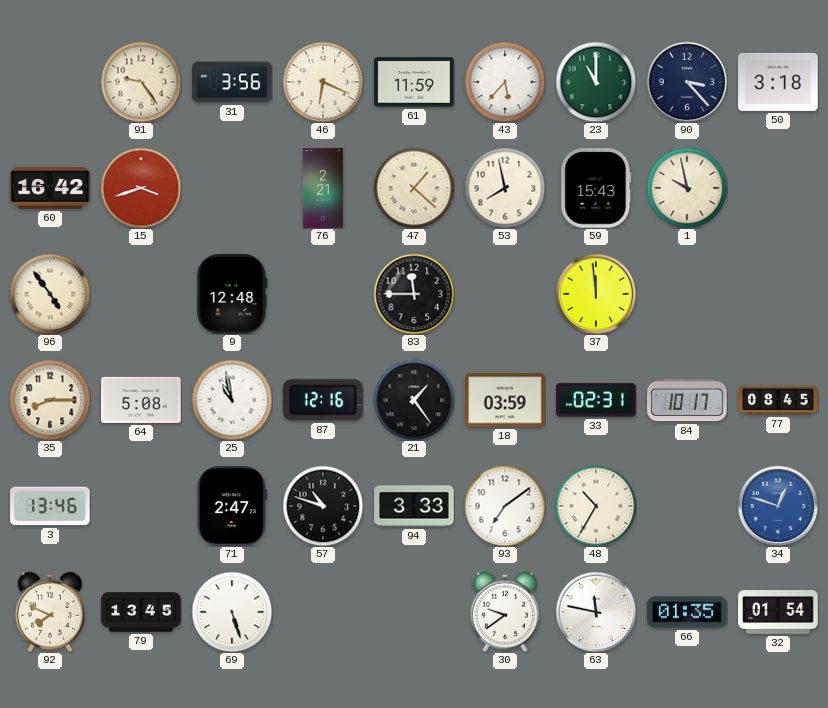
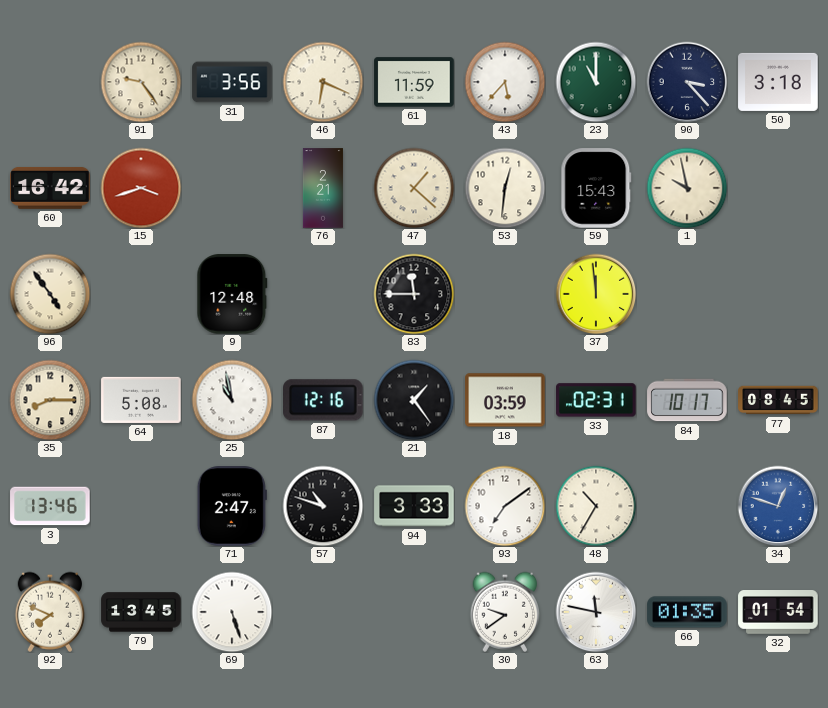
53: 7:58 -> 12:31 (505, 188)
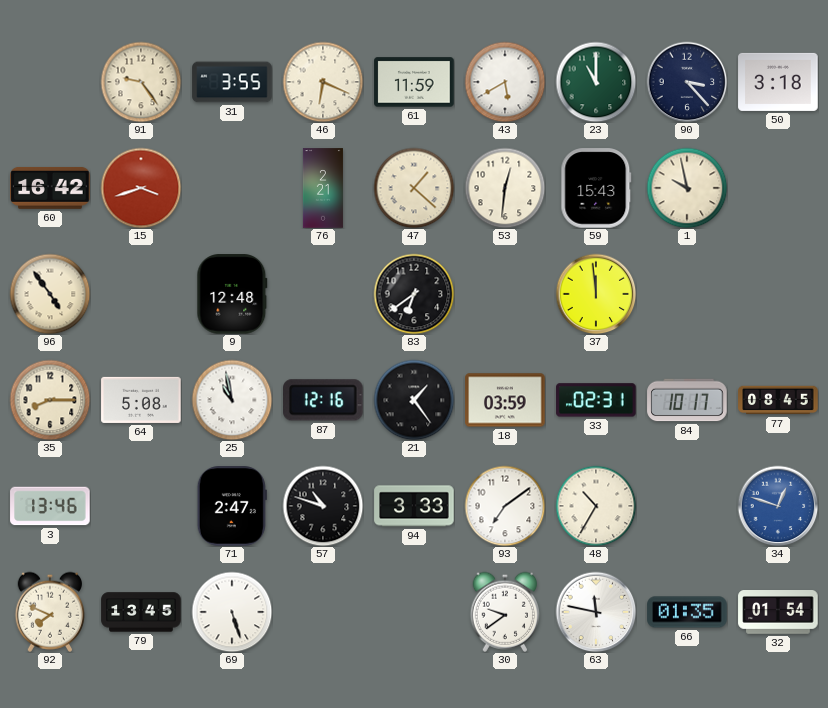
31: 3:56 -> 3:55 (232, 82)
43: 5:37 -> 5:40 (505, 82)
83: 11:45 -> 6:39 (414, 294)
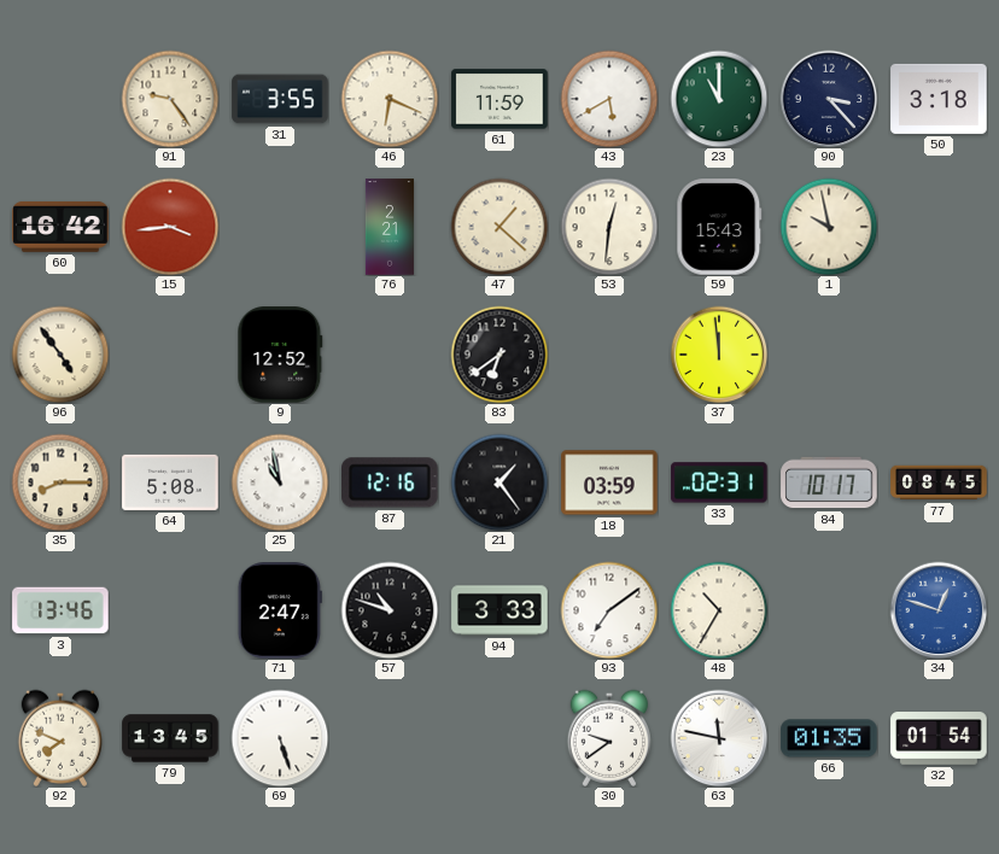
15: 3:42 -> 3:44 (170, 227)
9: 12:48 -> 12:52 (280, 355)
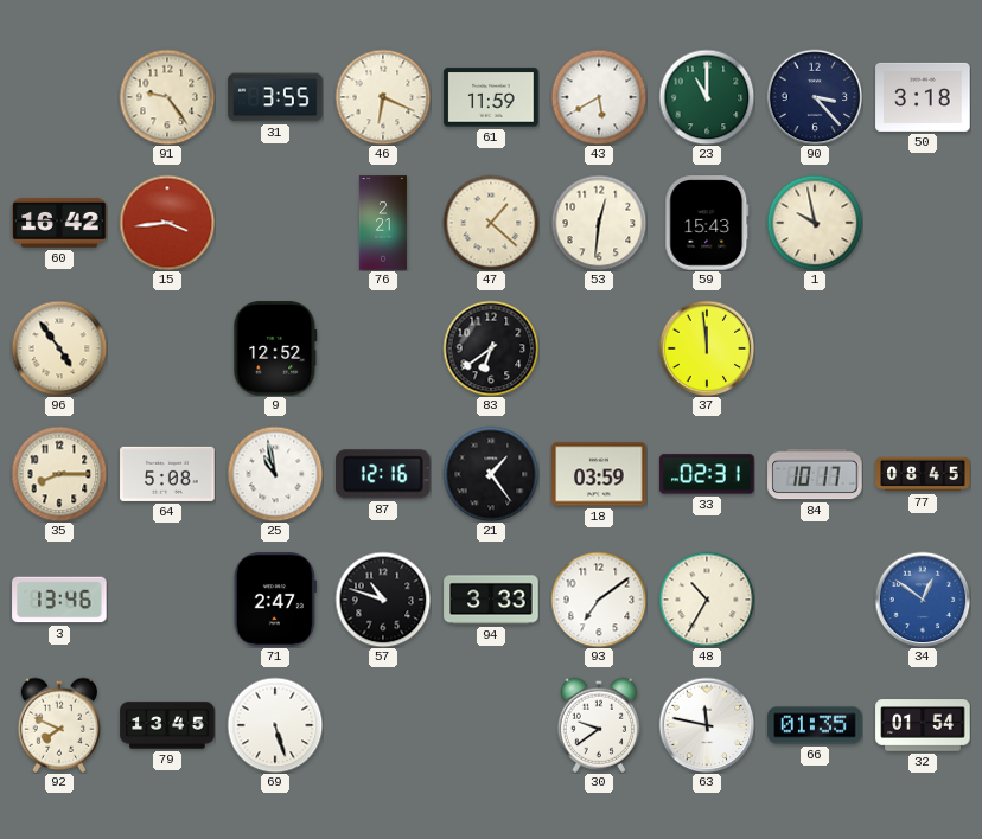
34: 12:48 -> 12:51 (923, 600)
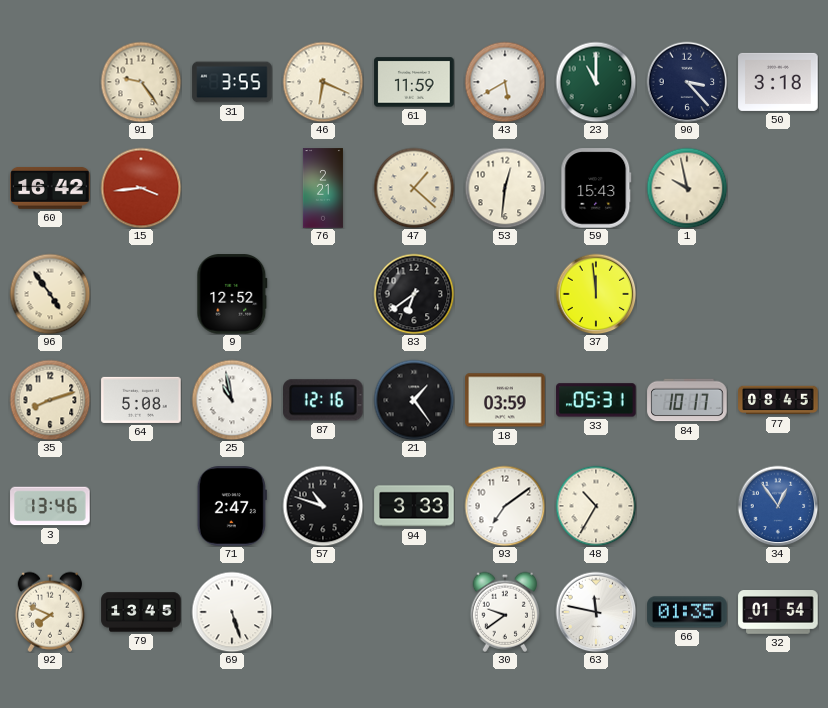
35: 8:15 -> 8:12 (50, 400)
33: 02:31 -> 05:31 (596, 400)
34: 12:51 -> 12:54 (778, 506)
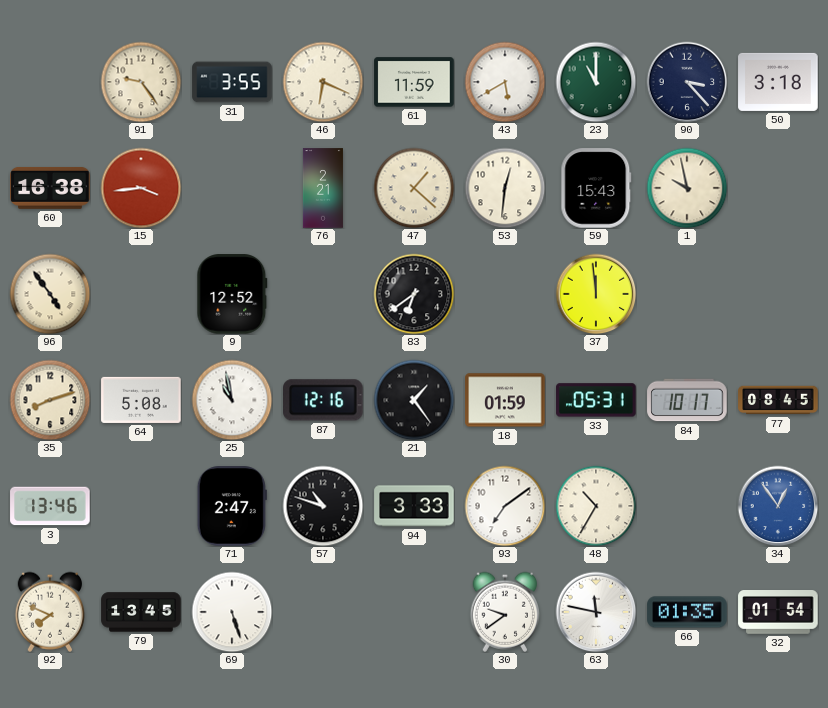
60: 16:42 -> 16:38 (50, 188)
18: 03:59 -> 01:59 (505, 400)
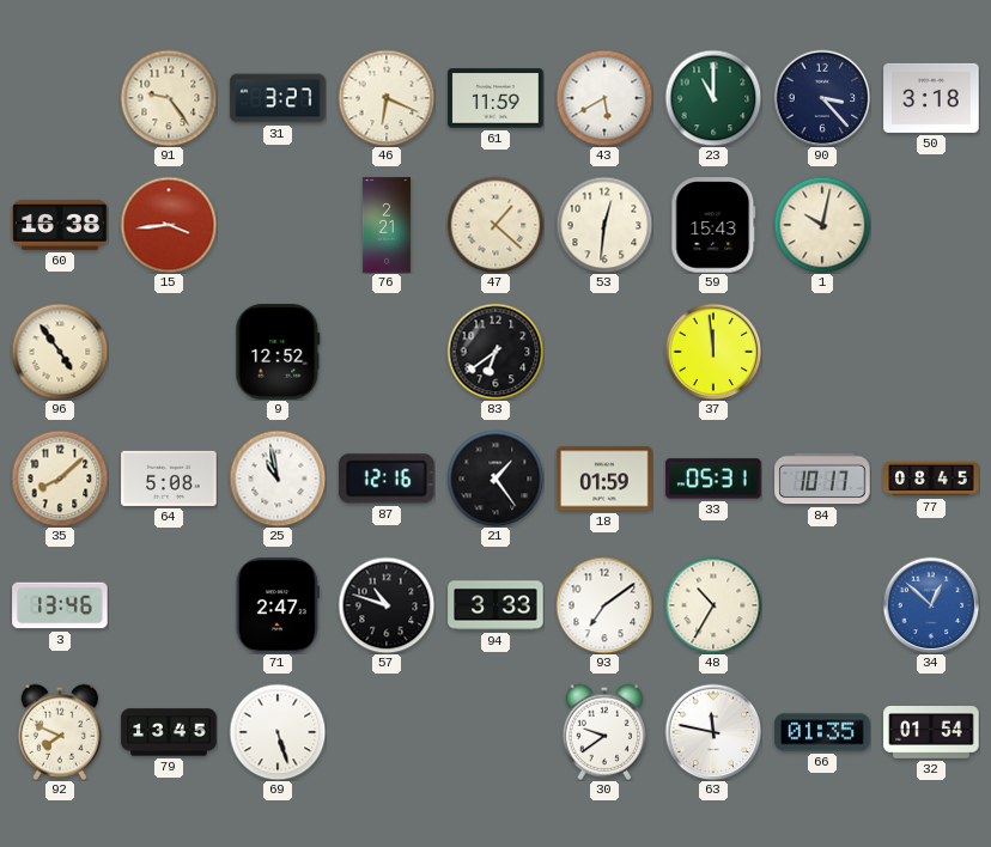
31: 3:55 -> 3:27 (278, 98)
1: 9:58 -> 10:02 (822, 225)
35: 8:12 -> 8:08 (60, 479)
34: 12:54 -> 12:52 (931, 605)
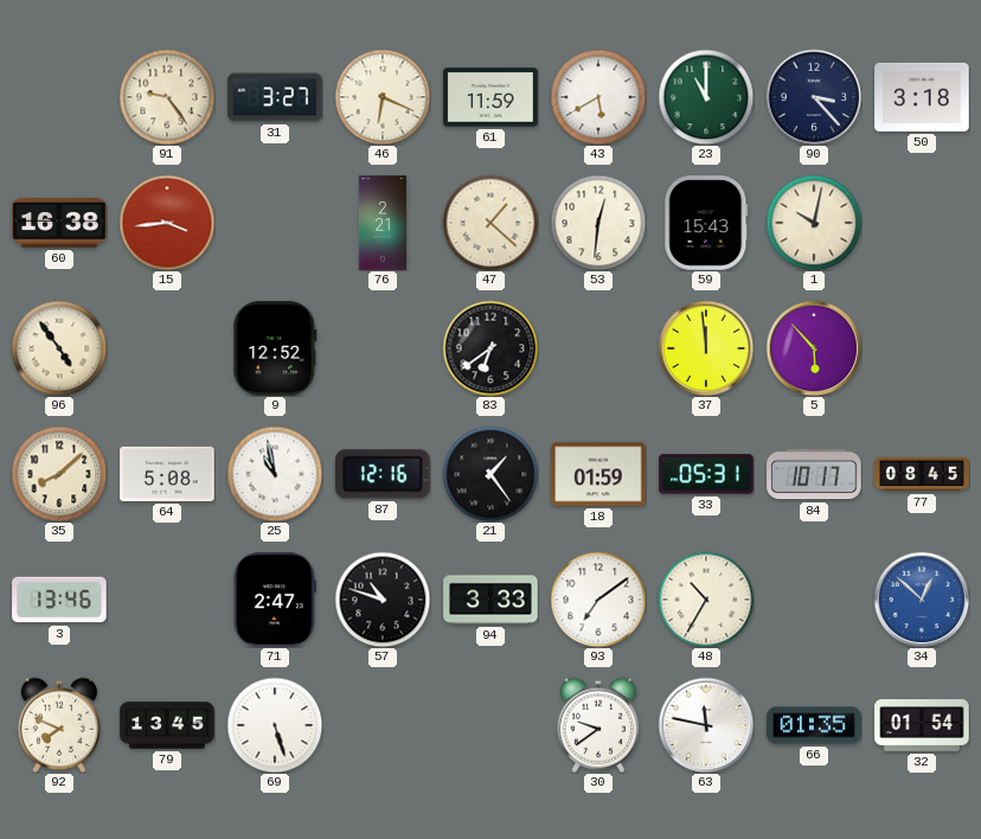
5: none -> 5:53 (814, 348)
